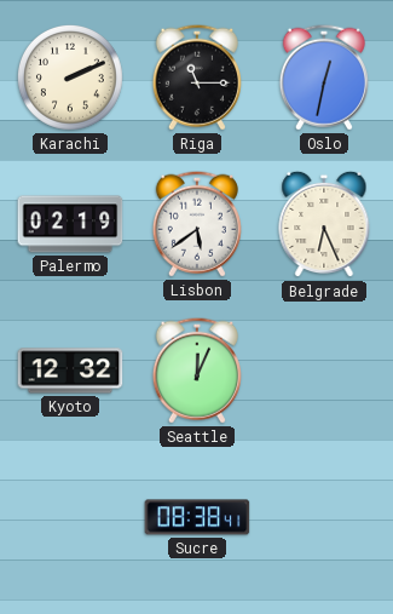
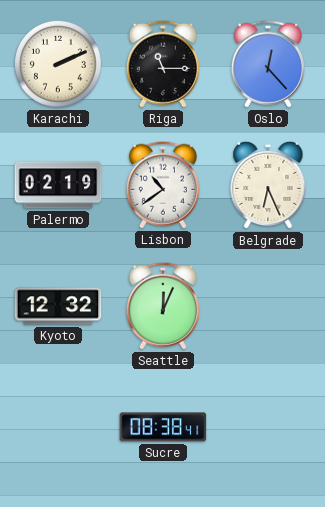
Oslo: 12:32 -> 12:23 (268, 64)
Lisbon: 5:39 -> 10:39 (163, 185)
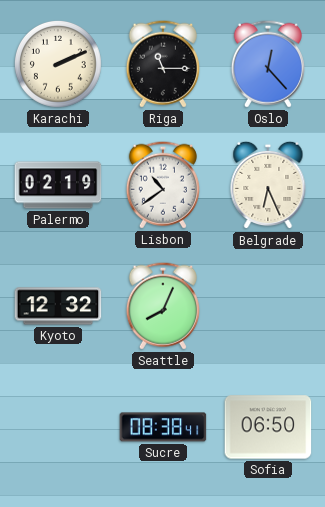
Seattle: 12:04 -> 8:04 (163, 306)
Sofia: none -> 06:50 (268, 427)
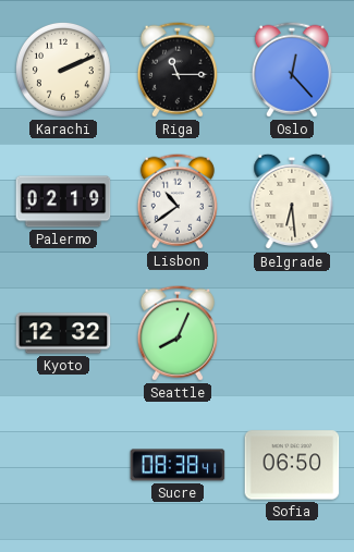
Belgrade: 6:26 -> 6:29 (292, 201)
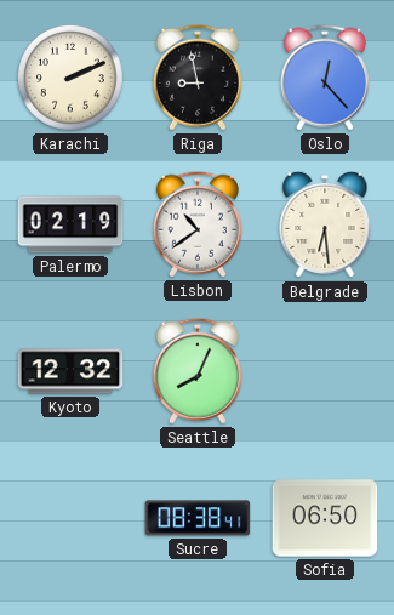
Riga: 11:15 -> 8:58 (198, 78)
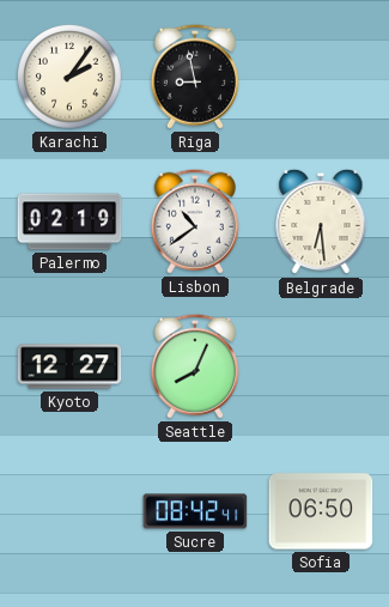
Karachi: 2:11 -> 2:06 (69, 77)
Oslo: 12:23 -> none (325, 78)
Kyoto: 12:32 -> 12:27 (69, 366)
Sucre: 08:38 -> 08:42 (195, 511)
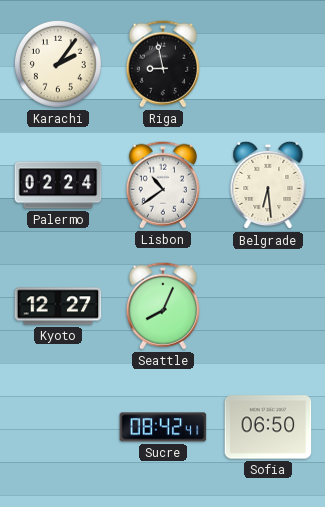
Palermo: 02:19 -> 02:24 (58, 185)
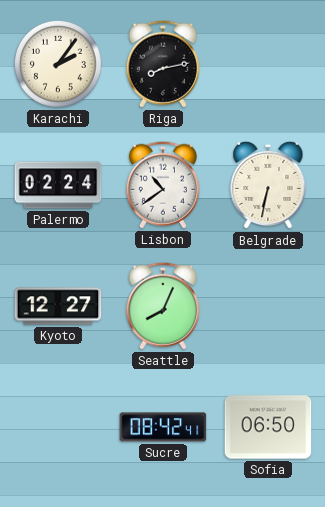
Riga: 8:58 -> 8:13 (163, 64)
Belgrade: 6:29 -> 6:32 (268, 185)
